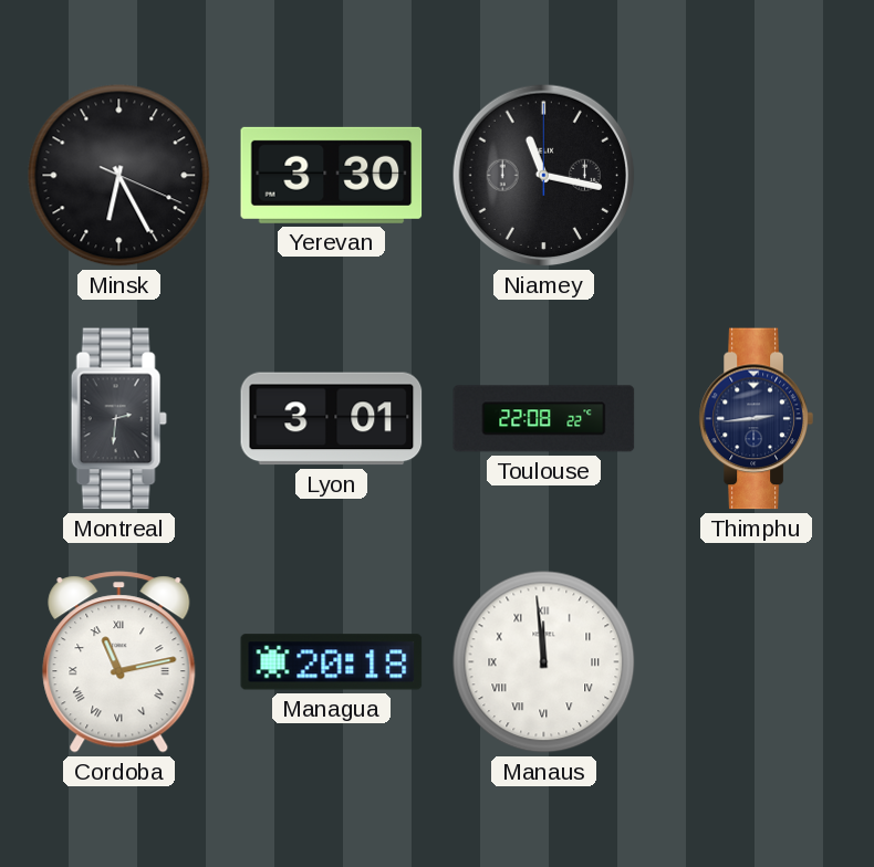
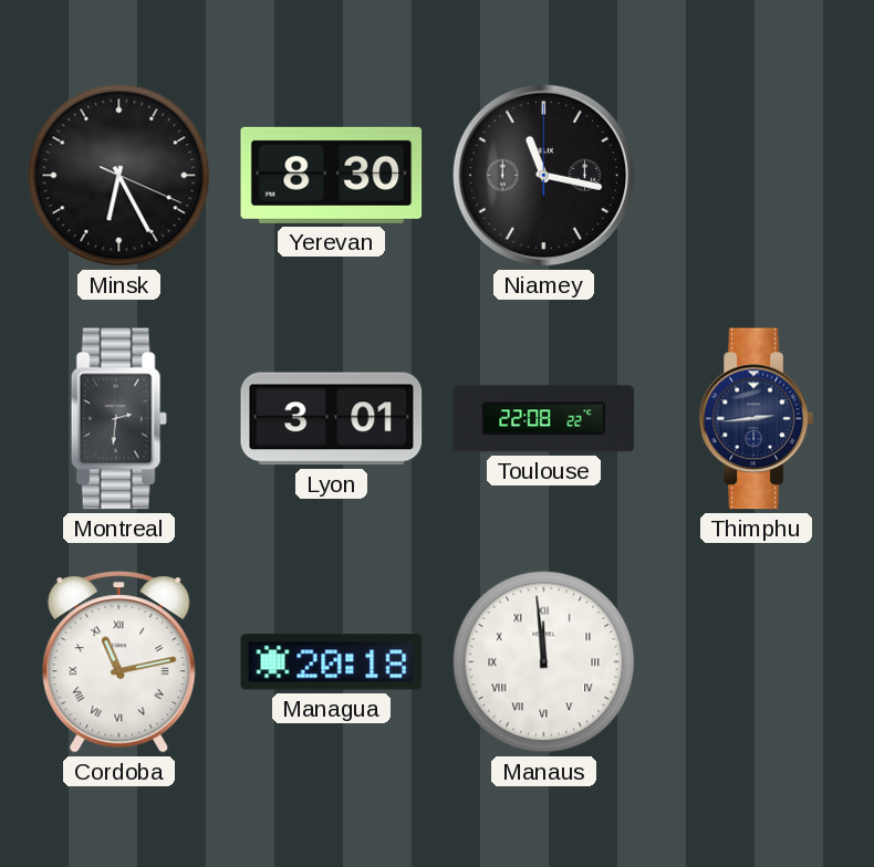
Yerevan: 3:30 -> 8:30 (332, 175)
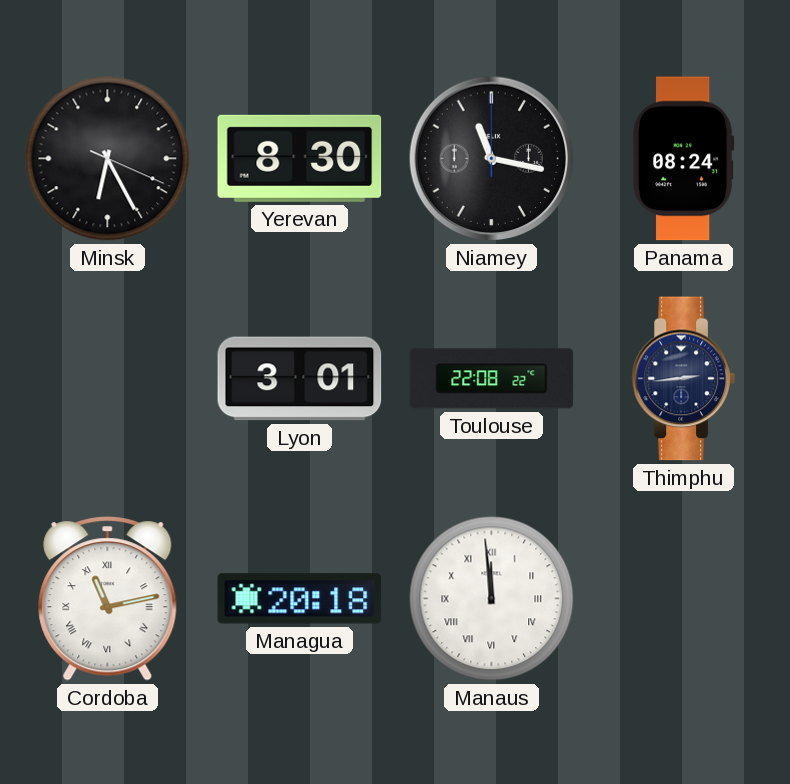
Panama: none -> 08:24 (683, 159)
Montreal: 2:31 -> none (118, 419)
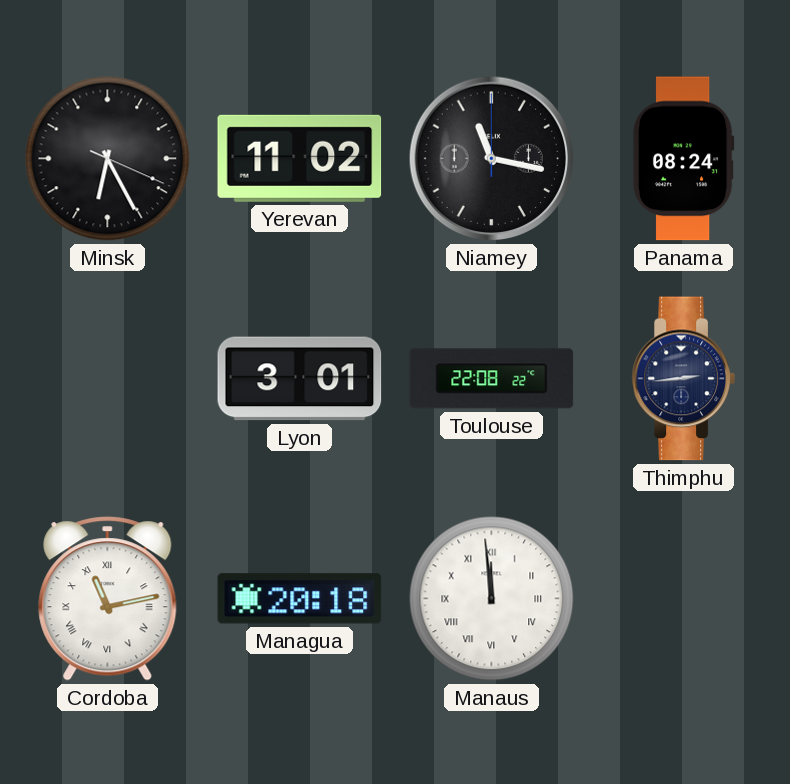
Yerevan: 8:30 -> 11:02 (300, 158)
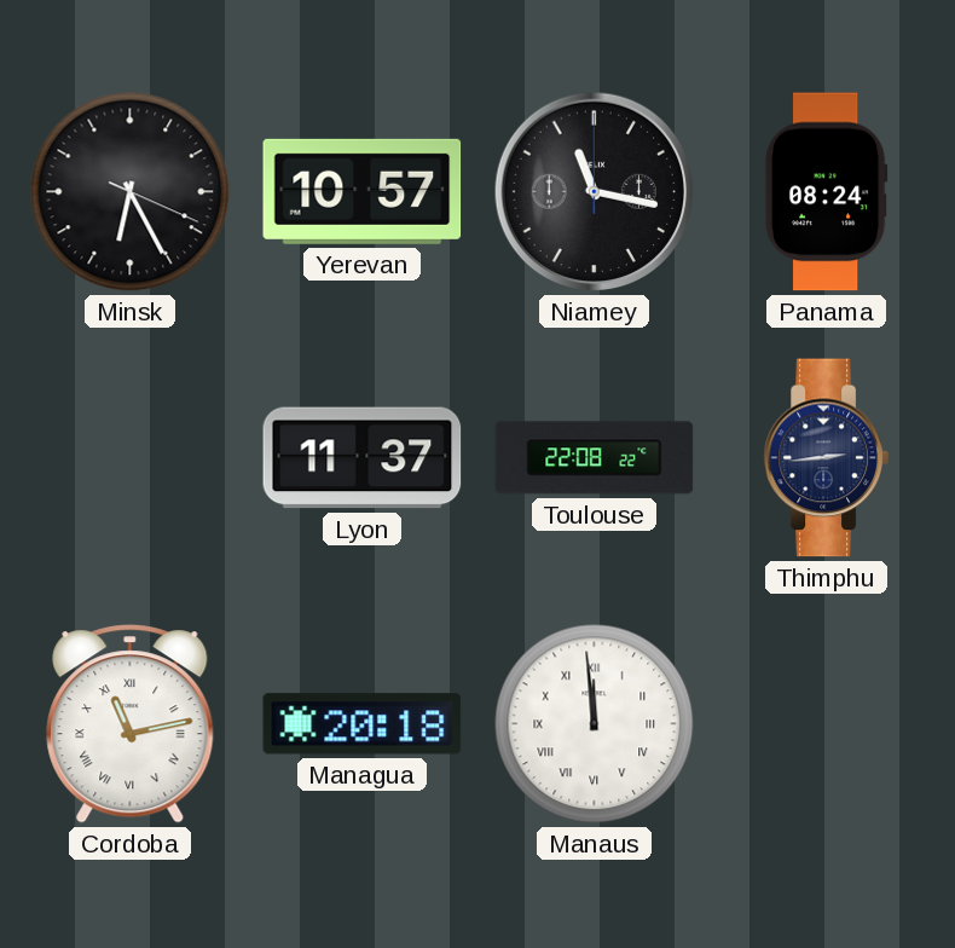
Yerevan: 11:02 -> 10:57 (363, 191)
Lyon: 3:01 -> 11:37 (363, 458)
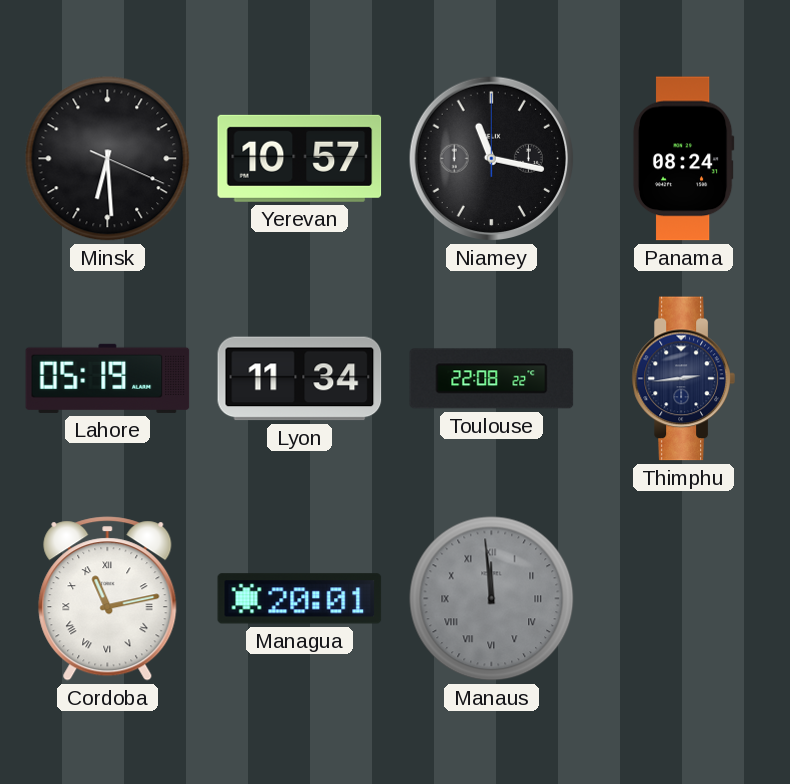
Minsk: 6:25 -> 6:29 (108, 159)
Lahore: none -> 05:19 (108, 378)
Lyon: 11:37 -> 11:34 (300, 379)
Managua: 20:18 -> 20:01 (300, 599)
Manaus dial: white -> grey (492, 599)
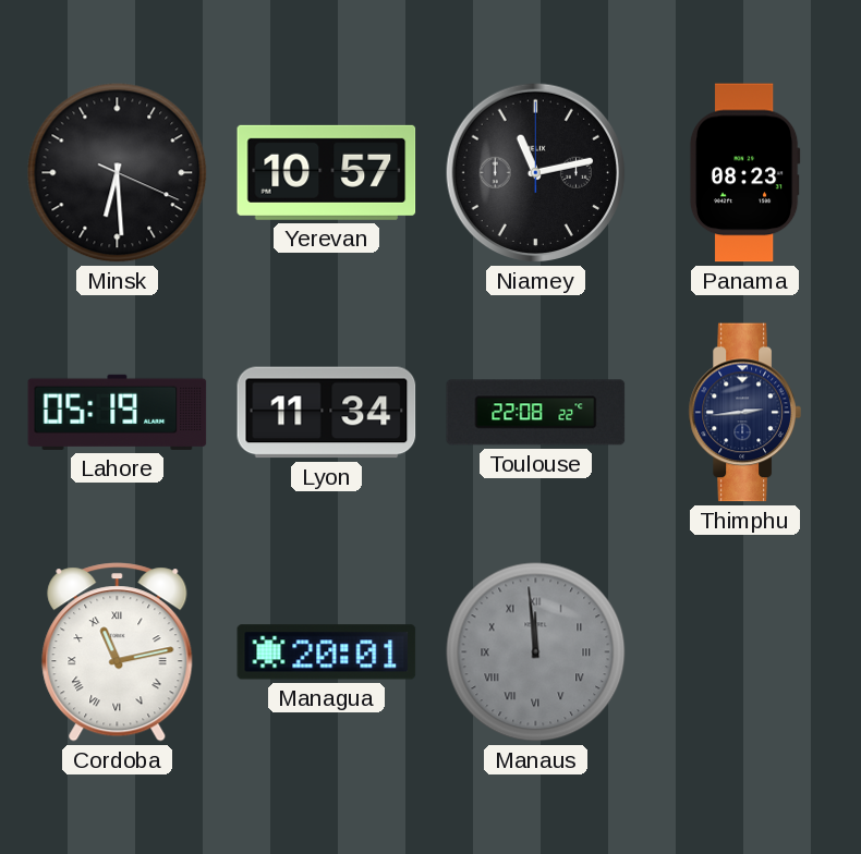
Niamey: 11:17 -> 11:13 (536, 173)
Panama: 08:24 -> 08:23 (744, 173)
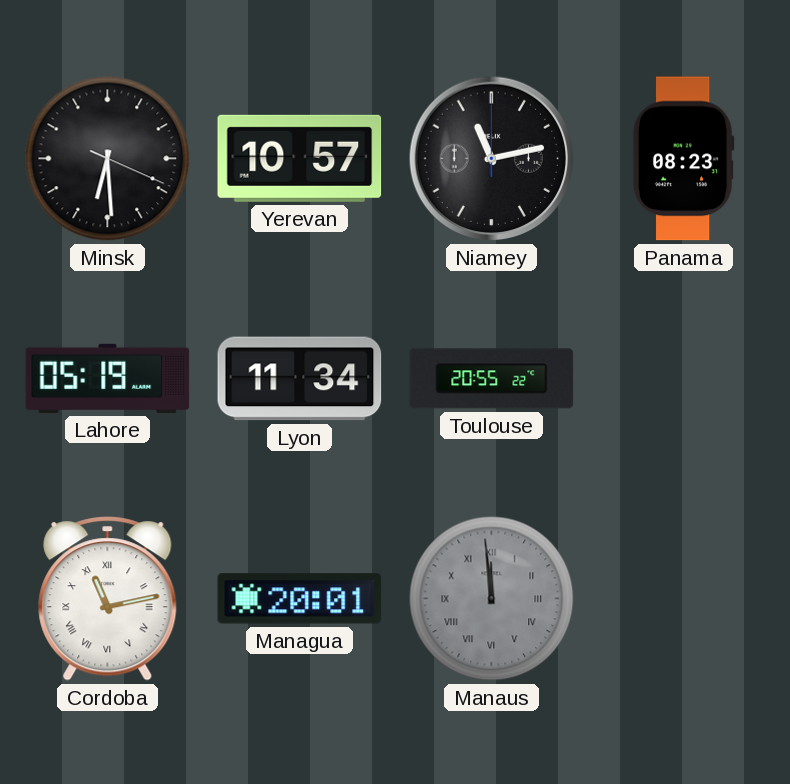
Toulouse: 22:08 -> 20:55 (492, 379)
Thimphu: 2:44 -> none (744, 413)
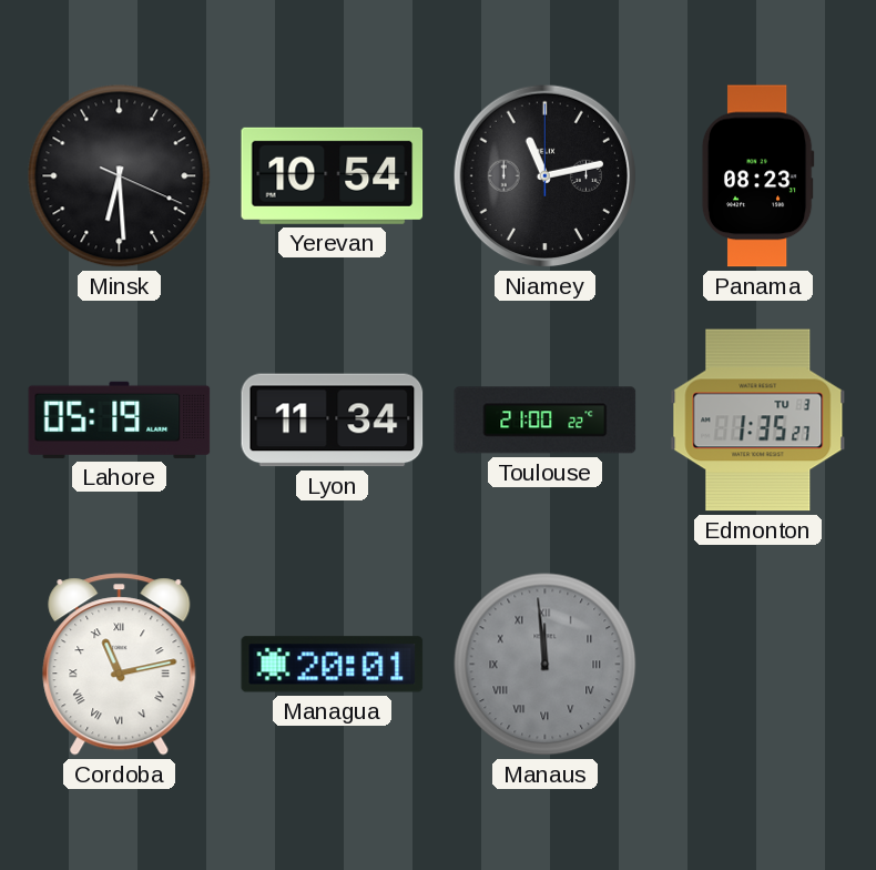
Yerevan: 10:57 -> 10:54 (333, 175)
Toulouse: 20:55 -> 21:00 (546, 421)
Edmonton: none -> 1:35 (758, 421)
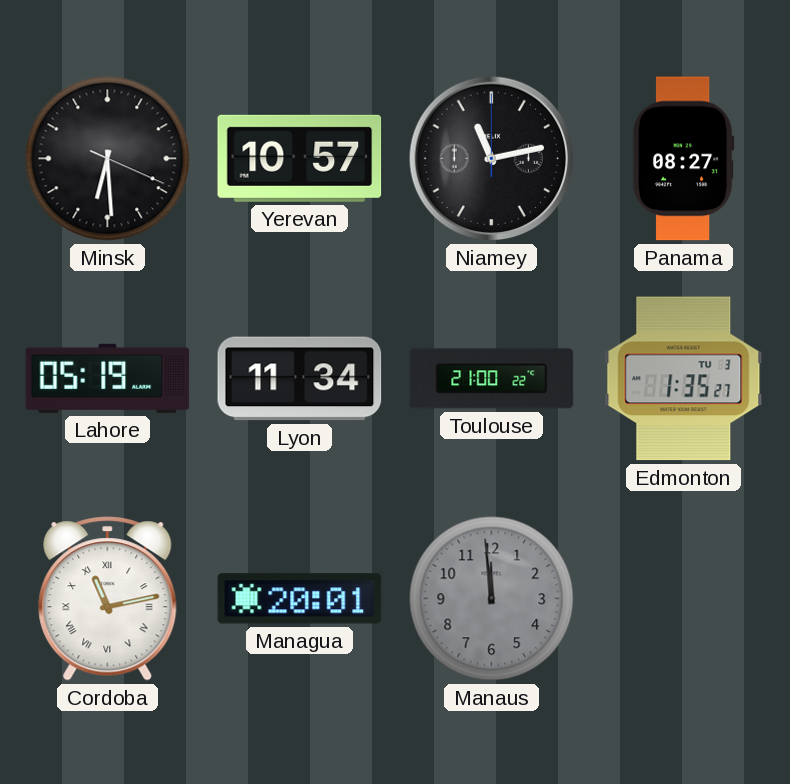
Yerevan: 10:54 -> 10:57 (300, 158)
Panama: 08:23 -> 08:27 (683, 159)
Manaus numerals: Roman -> Arabic (492, 599)
